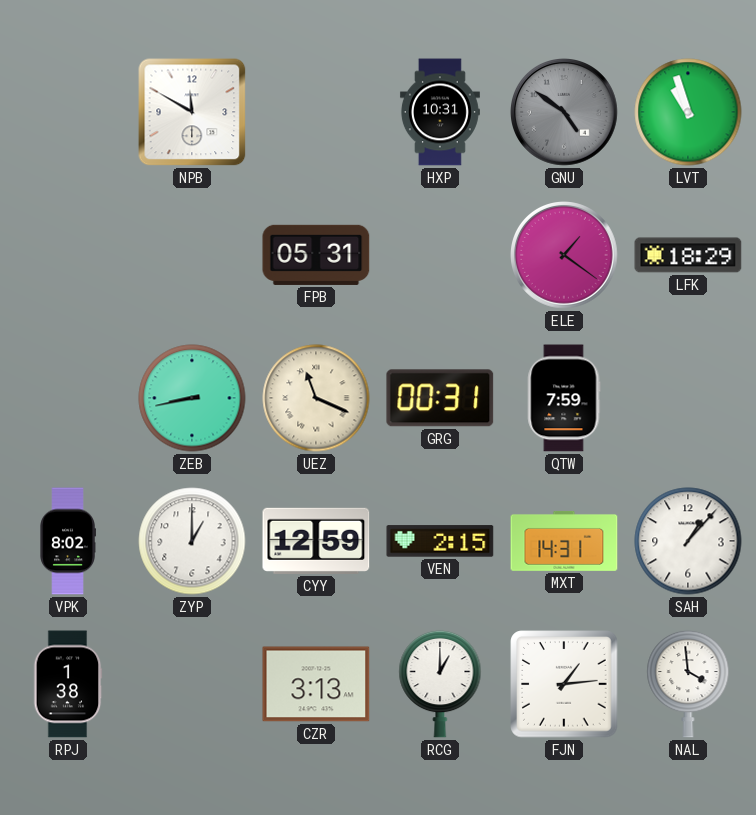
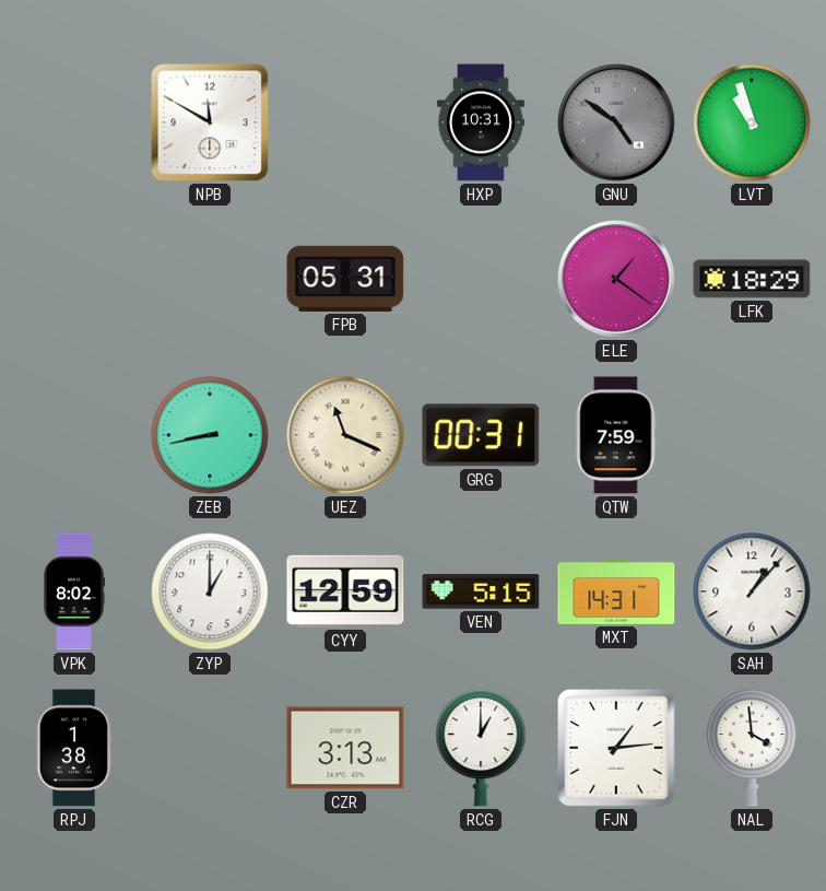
VEN: 2:15 -> 5:15 (481, 591)
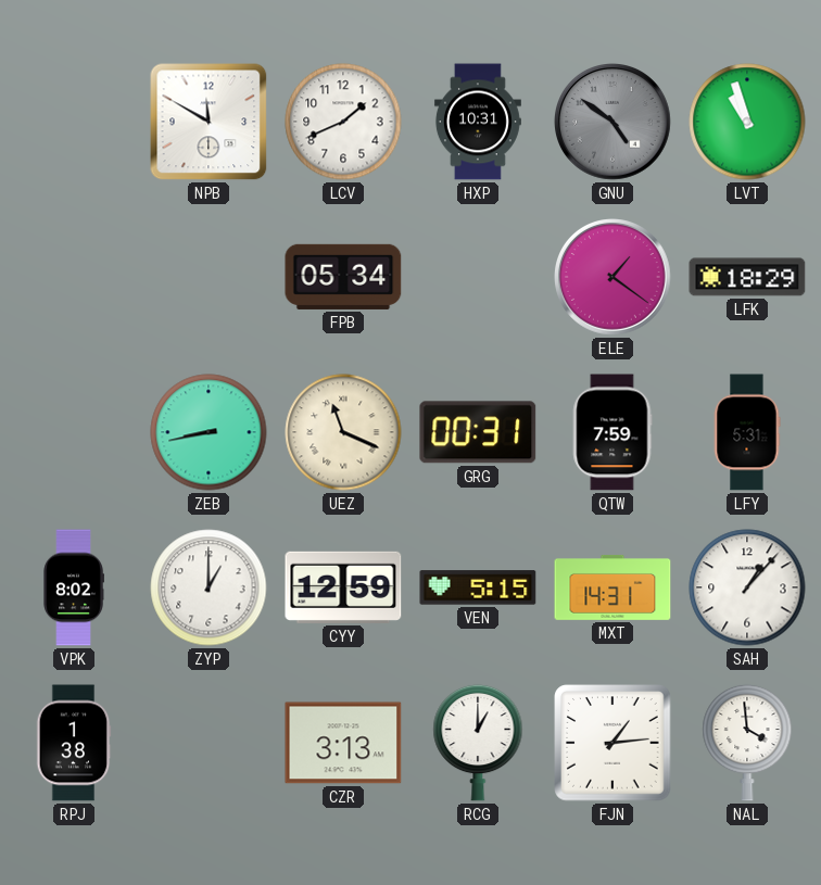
LCV: none -> 1:41 (343, 122)
FPB: 05:31 -> 05:34 (343, 277)
LFY: none -> 5:31 (747, 432)
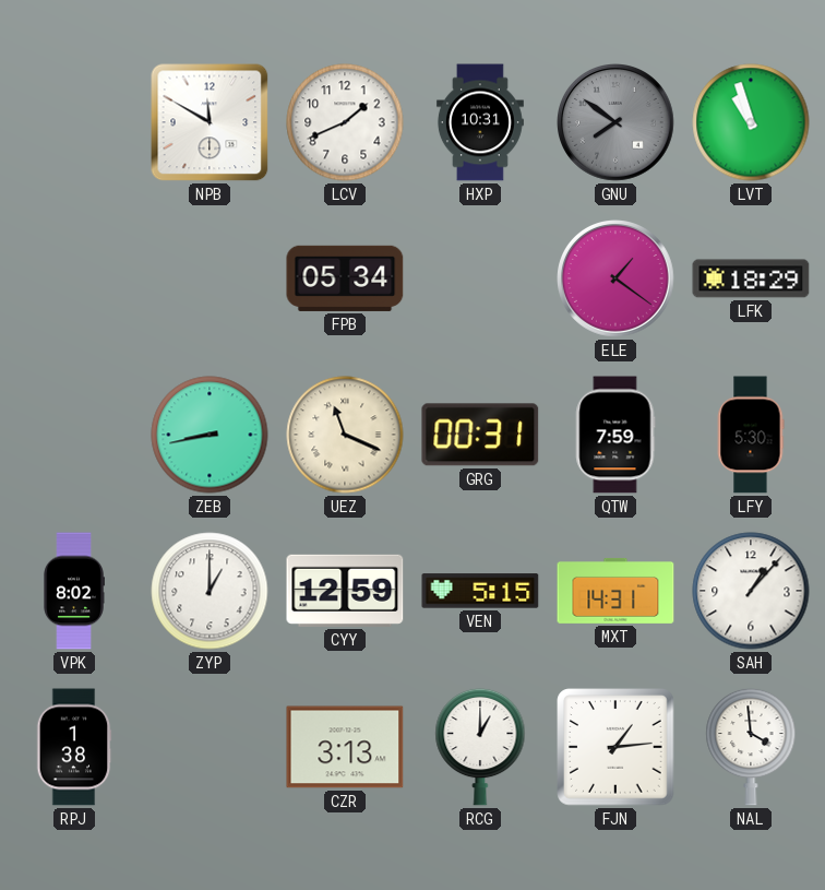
GNU: 4:51 -> 7:51 (617, 123)
LFY: 5:31 -> 5:30 (751, 435)
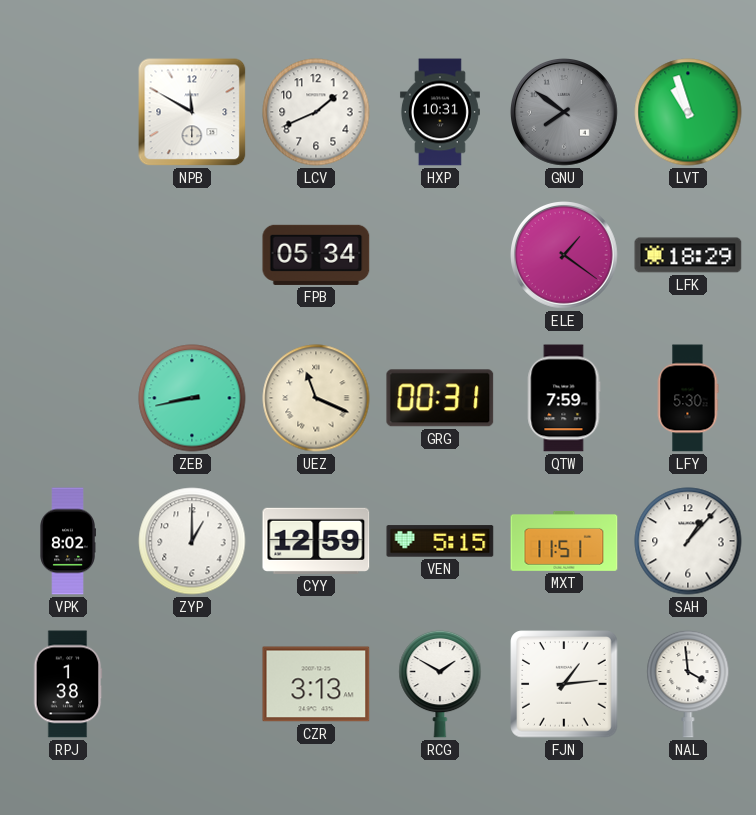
MXT: 14:31 -> 11:51 (564, 541)
RCG: 1:00 -> 1:50 (440, 684)
